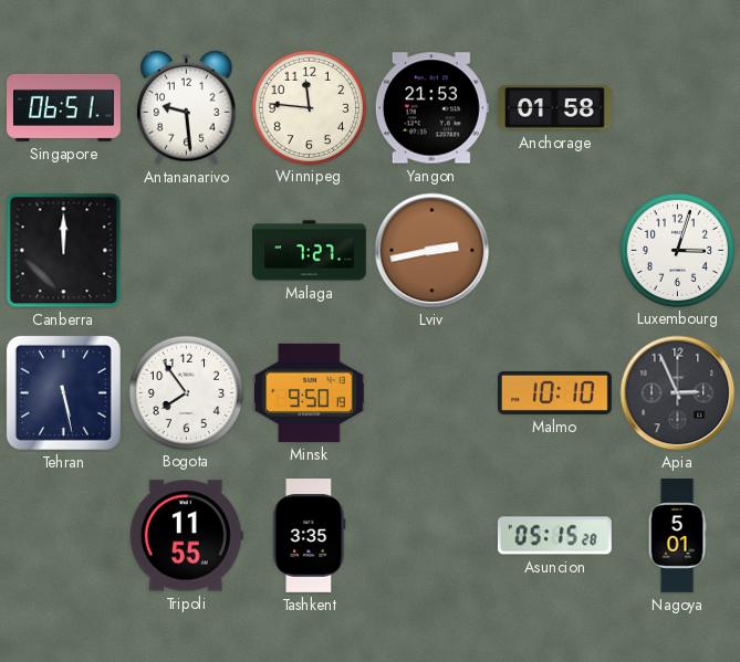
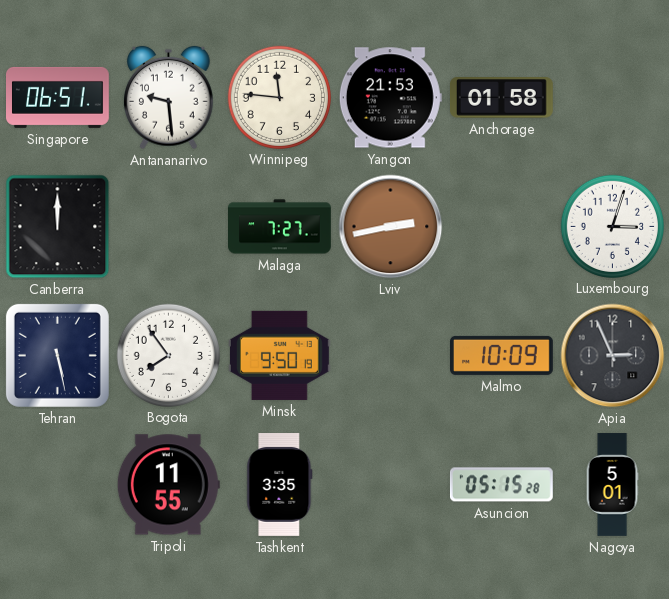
Malmo: 10:10 -> 10:09 (502, 355)
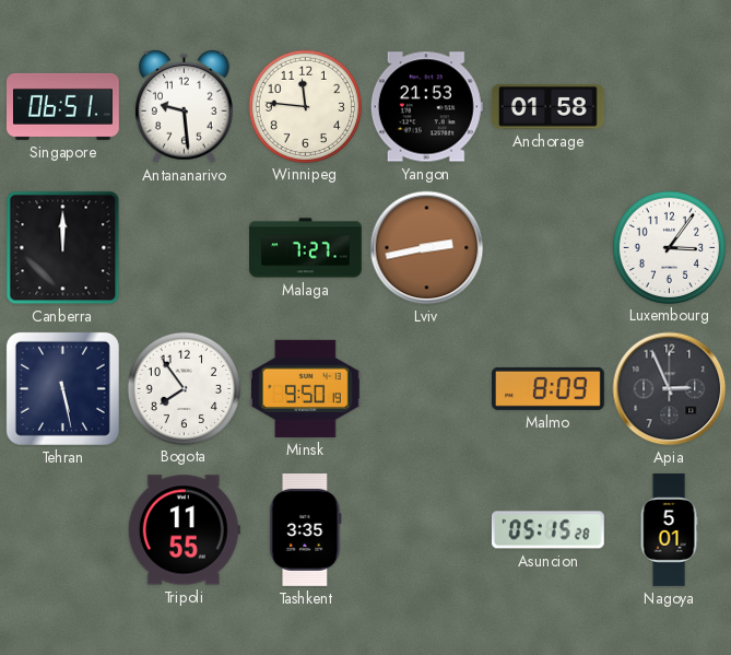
Luxembourg: 3:03 -> 3:06 (669, 247)
Malmo: 10:09 -> 8:09 (549, 388)
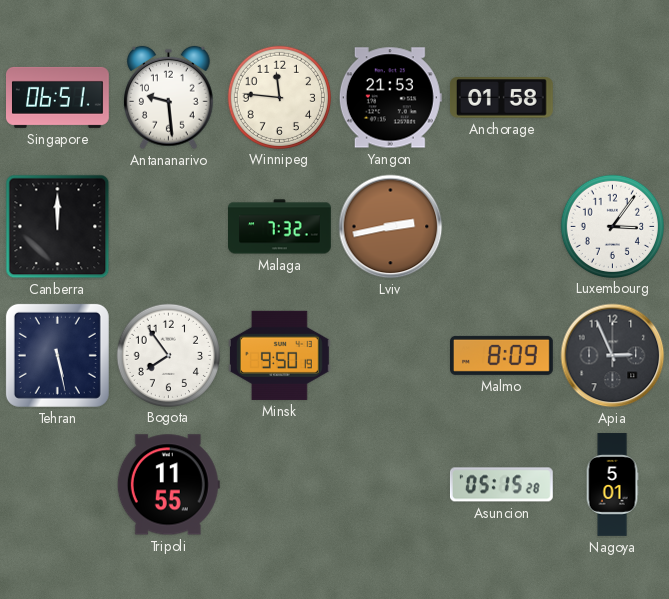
Malaga: 7:27 -> 7:32 (280, 227)
Tashkent: 3:35 -> none (306, 530)
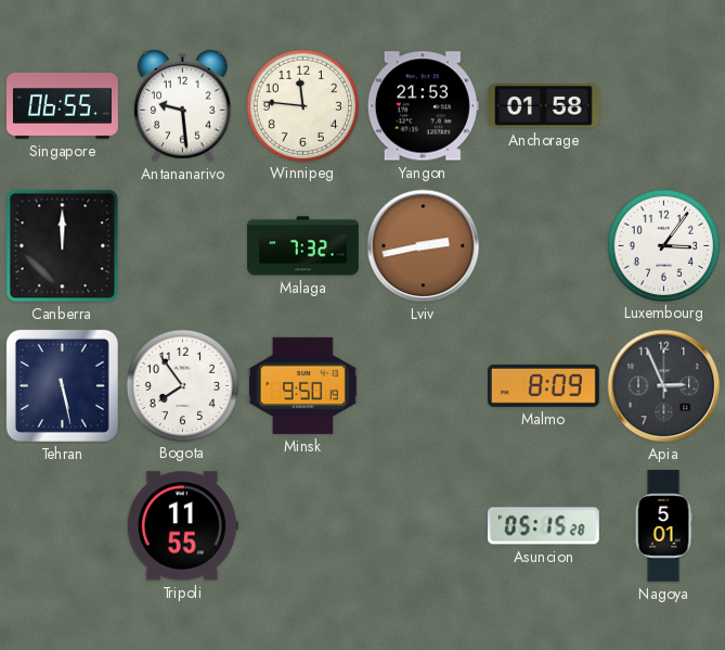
Singapore: 06:51 -> 06:55 (63, 105)
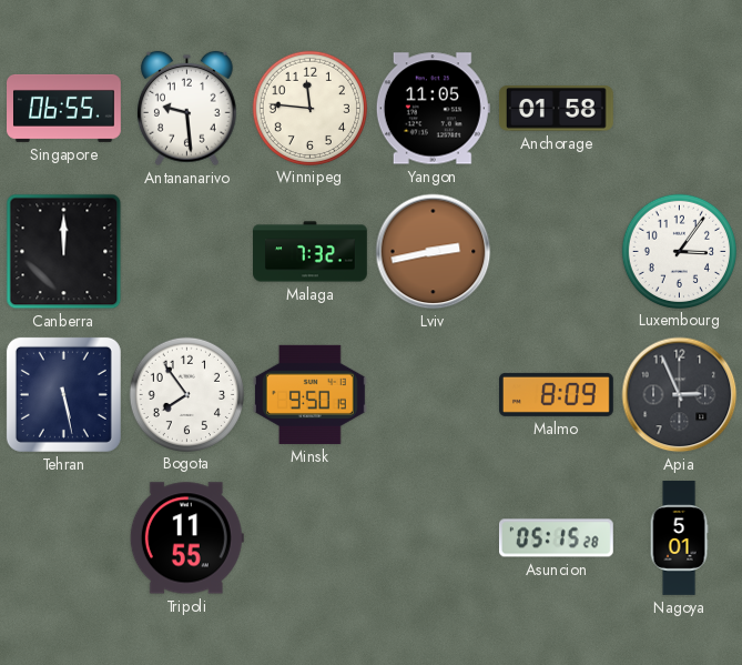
Yangon: 21:53 -> 11:05 (433, 109)
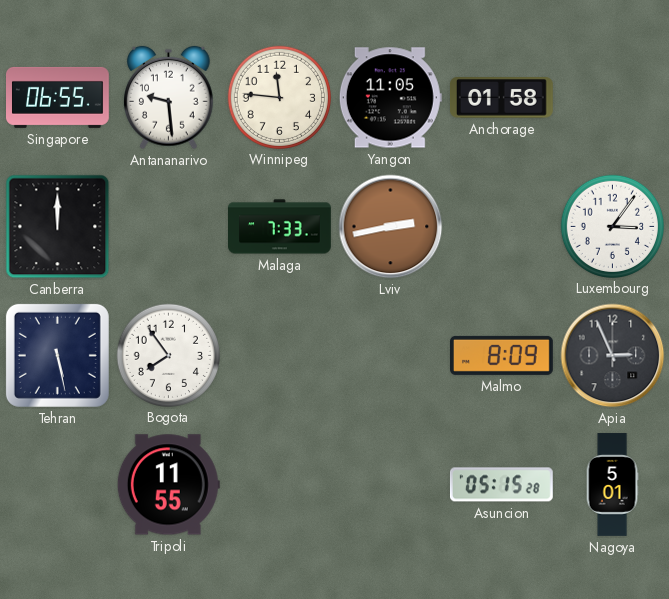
Malaga: 7:32 -> 7:33 (280, 227)
Minsk: 9:50 -> none (309, 394)
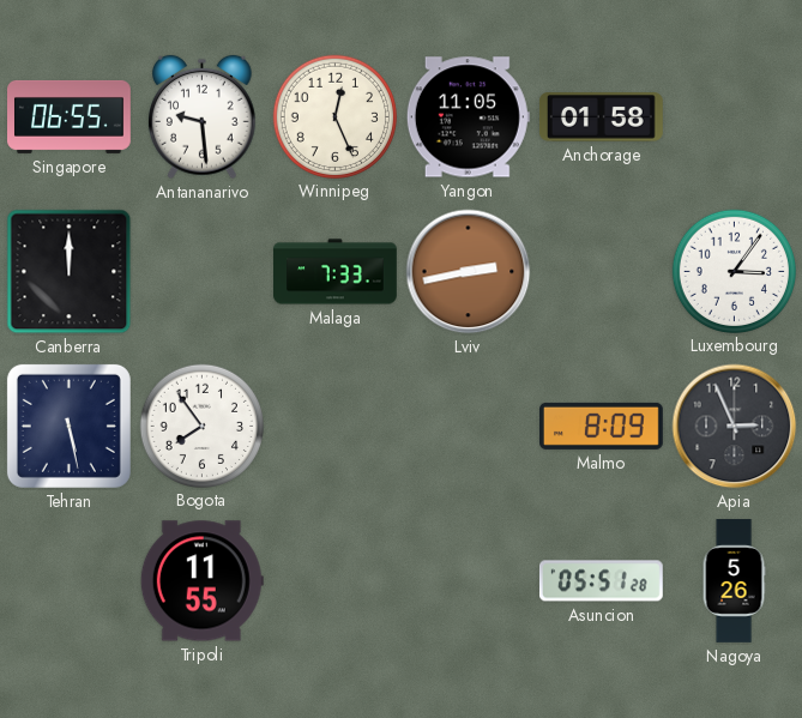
Winnipeg: 11:46 -> 12:26 (334, 116)
Asuncion: 05:15 -> 05:51 (601, 581)
Nagoya: 5:01 -> 5:26 (734, 581)
